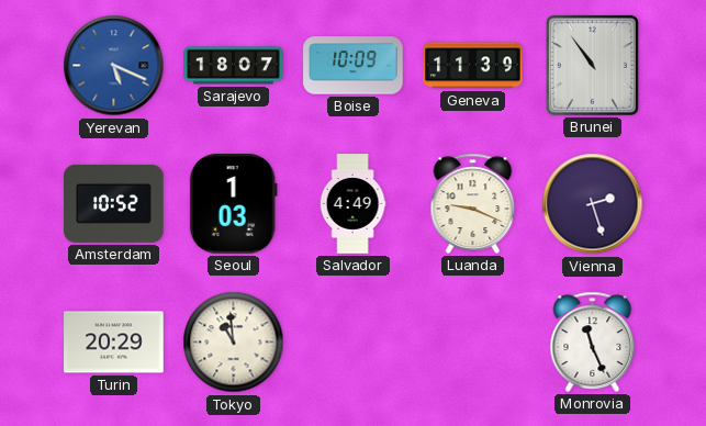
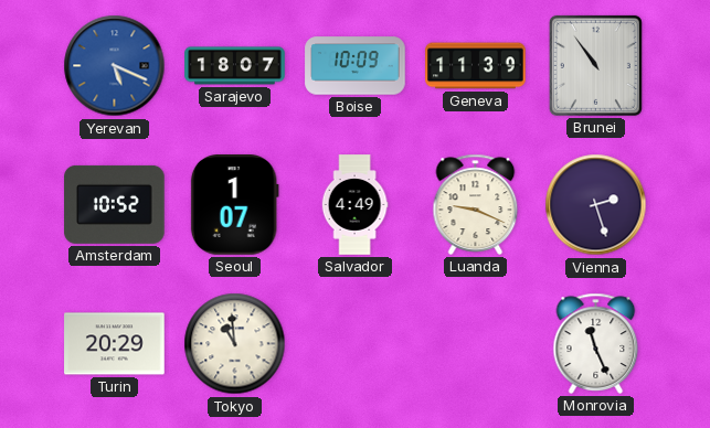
Seoul: 1:03 -> 1:07 (234, 205)
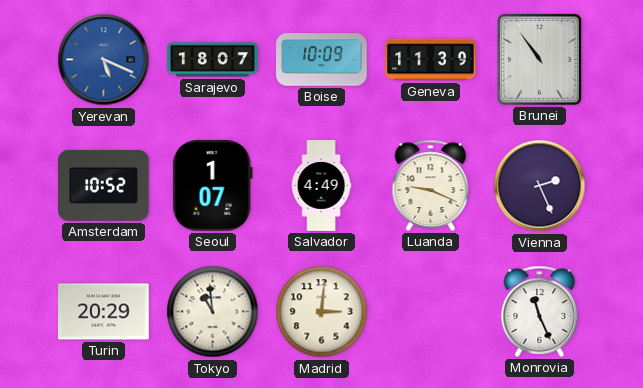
Vienna: 2:27 -> 2:26 (540, 186)
Madrid: none -> 3:01 (322, 312)
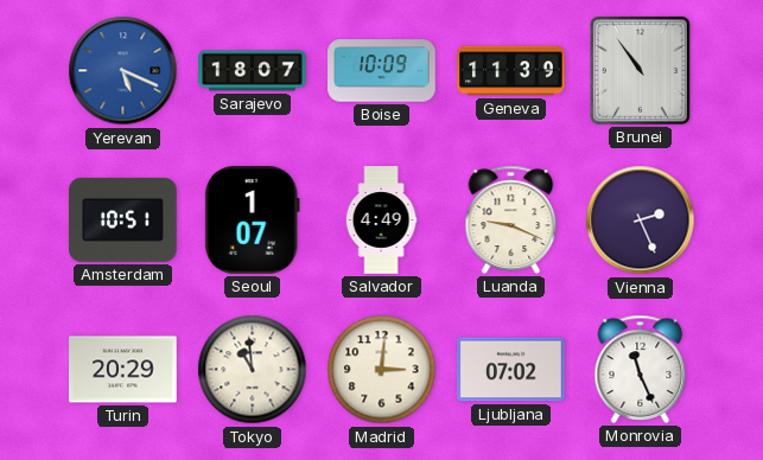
Amsterdam: 10:52 -> 10:51 (123, 219)
Ljubljana: none -> 07:02 (511, 370)
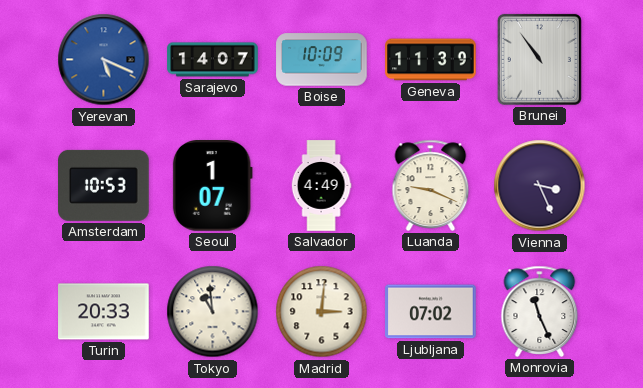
Sarajevo: 18:07 -> 14:07 (213, 60)
Amsterdam: 10:51 -> 10:53 (104, 185)
Vienna: 2:26 -> 3:26 (540, 186)
Turin: 20:29 -> 20:33 (104, 312)
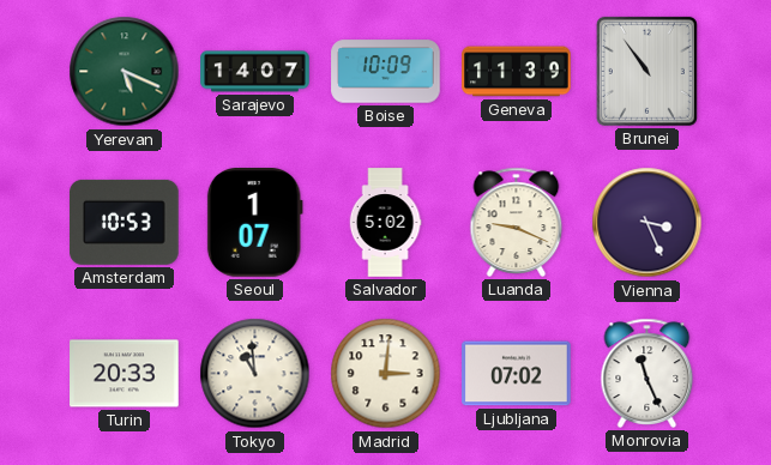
Yerevan dial: blue -> green (125, 72)
Salvador: 4:49 -> 5:02 (385, 223)
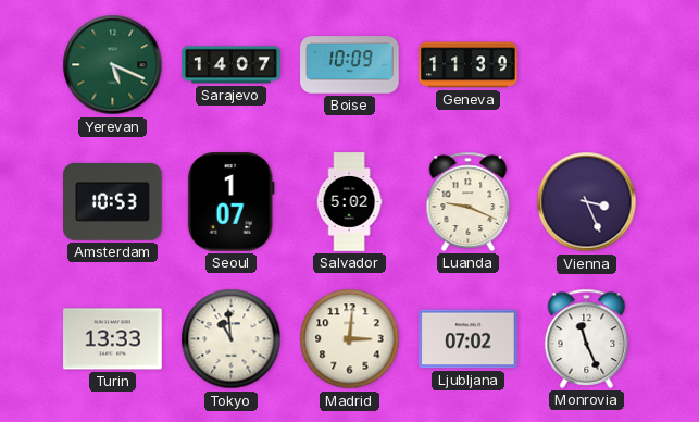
Brunei: 10:54 -> none (646, 71)
Turin: 20:33 -> 13:33 (113, 339)
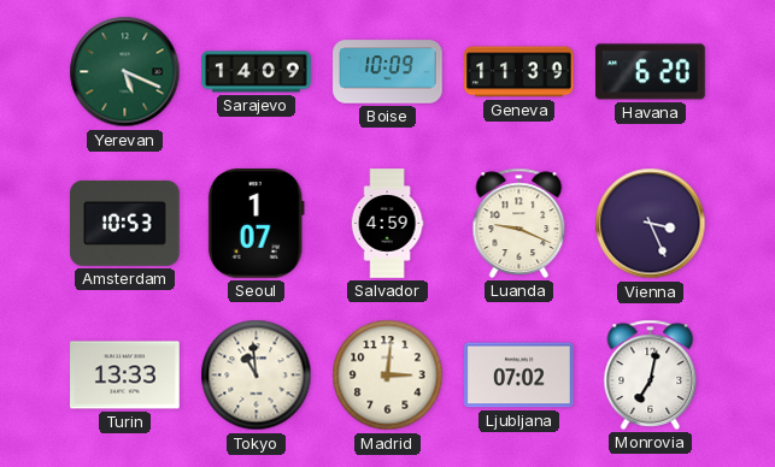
Sarajevo: 14:07 -> 14:09 (257, 72)
Havana: none -> 6:20 (651, 72)
Salvador: 5:02 -> 4:59 (387, 224)
Monrovia: 11:26 -> 7:02 (651, 374)
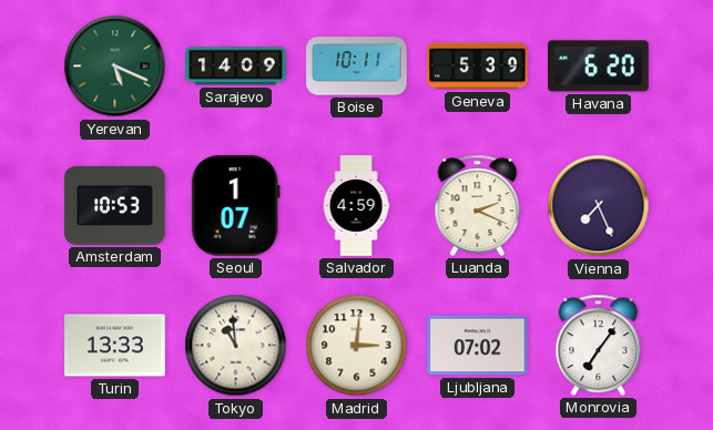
Boise: 10:09 -> 10:11 (357, 66)
Geneva: 11:39 -> 5:39 (478, 66)
Luanda: 9:19 -> 2:19 (478, 205)
Vienna: 3:26 -> 7:26 (599, 206)
Monrovia: 7:02 -> 7:06 (599, 345)
